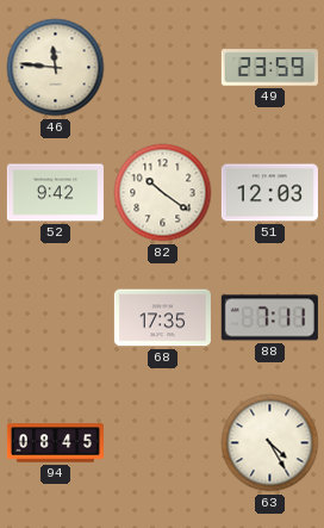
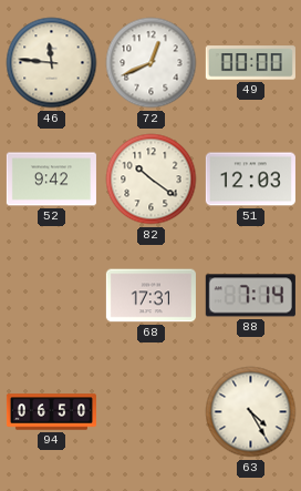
72: none -> 12:41 (152, 63)
49: 23:59 -> 00:00 (250, 63)
68: 17:35 -> 17:31 (150, 296)
88: 7:11 -> 7:14 (250, 296)
94: 08:45 -> 06:50 (51, 412)
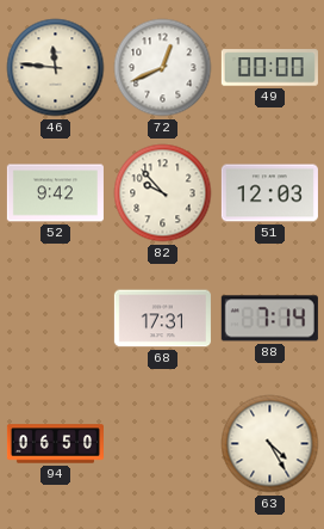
82: 10:21 -> 9:53 (163, 193)
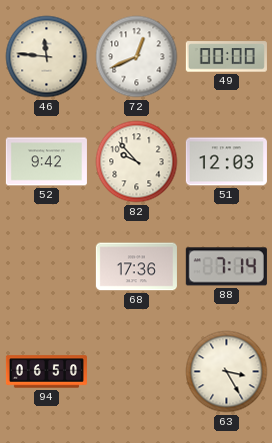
68: 17:31 -> 17:36 (136, 267)
63: 4:25 -> 3:25 (227, 372)
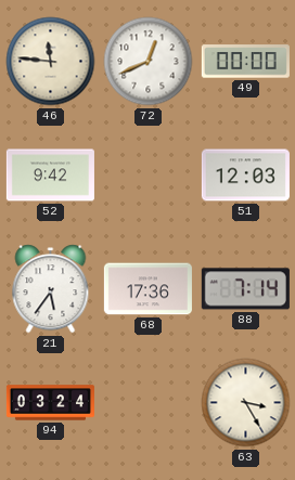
82: 9:53 -> none (137, 162)
21: none -> 5:36 (51, 289)
94: 06:50 -> 03:24 (50, 403)
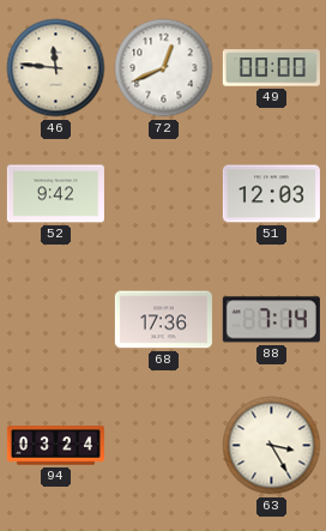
21: 5:36 -> none (51, 289)
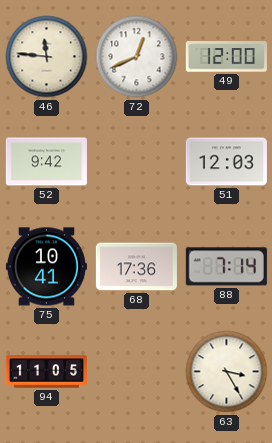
49: 00:00 -> 12:00 (226, 57)
75: none -> 10:41 (46, 267)
94: 03:24 -> 11:05 (46, 372)
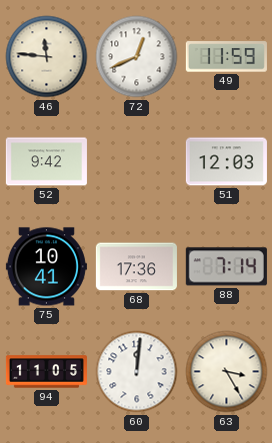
49: 12:00 -> 11:59 (226, 57)
60: none -> 12:01 (137, 372)
